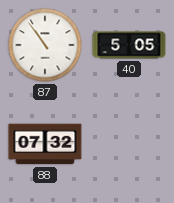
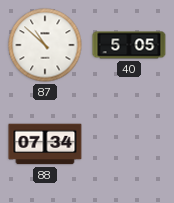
87: 10:54 -> 10:52 (45, 45)
88: 07:32 -> 07:34 (45, 144)
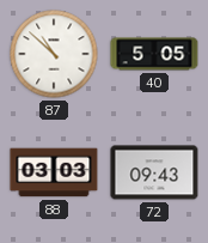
88: 07:34 -> 03:03 (54, 172)
72: none -> 09:43 (154, 172)
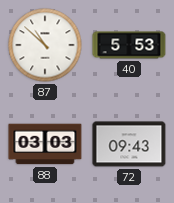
40: 5:05 -> 5:53 (129, 45)
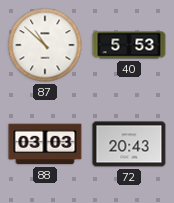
72: 09:43 -> 20:43 (129, 144)
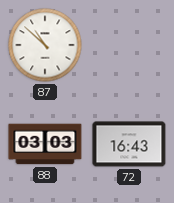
40: 5:53 -> none (129, 45)
72: 20:43 -> 16:43 (129, 144)
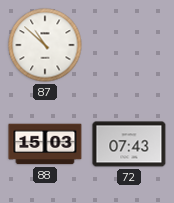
88: 03:03 -> 15:03 (45, 144)
72: 16:43 -> 07:43 (129, 144)
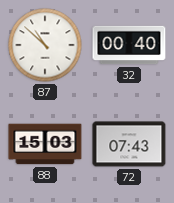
32: none -> 00:40 (129, 45)
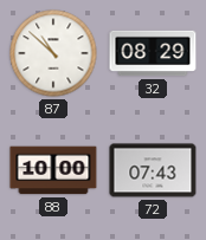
32: 00:40 -> 08:29 (153, 53)
88: 15:03 -> 10:00 (53, 170)
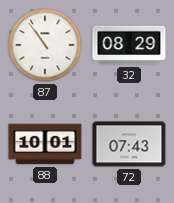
87: 10:52 -> 10:54 (45, 45)
88: 10:00 -> 10:01 (45, 144)
